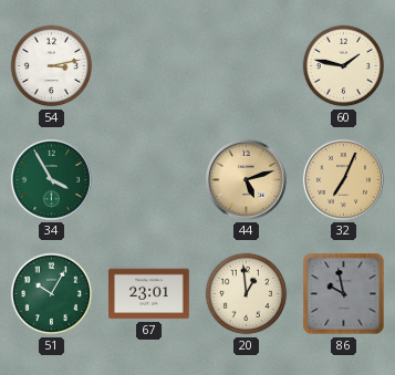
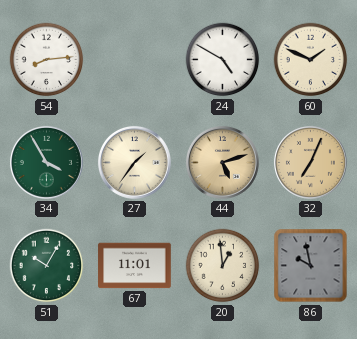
54: 3:13 -> 8:14 (47, 60)
24: none -> 4:50 (223, 60)
60: 1:47 -> 1:49 (311, 60)
27: none -> 1:36 (134, 162)
67: 23:01 -> 11:01 (135, 266)
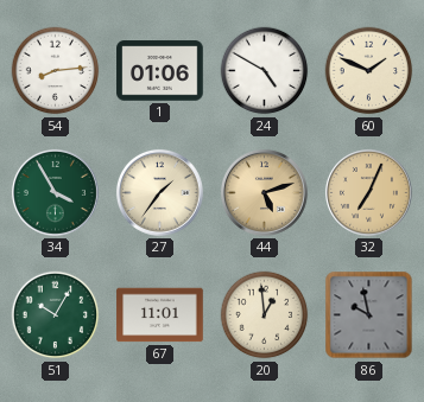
1: none -> 01:06 (160, 71)
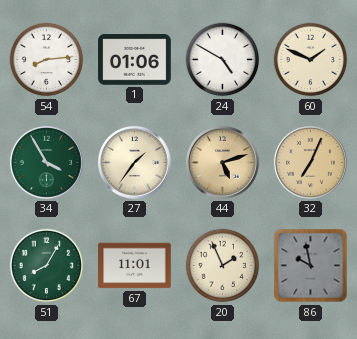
51: 10:05 -> 8:05 (47, 266)
20: 12:59 -> 1:56 (223, 266)
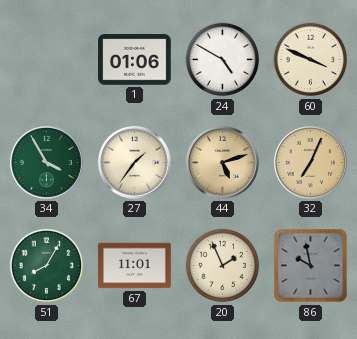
54: 8:14 -> none (47, 60)
60: 1:49 -> 3:49 (311, 60)
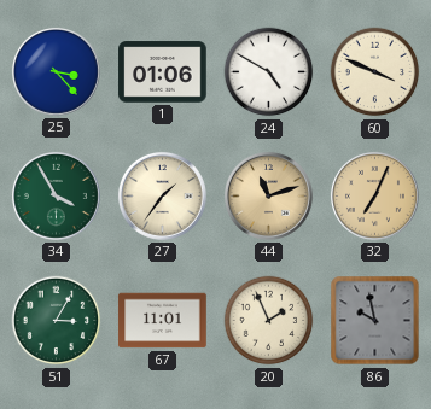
25: none -> 3:23 (56, 71)
44: 5:12 -> 11:12 (268, 195)
51: 8:05 -> 3:05 (57, 321)
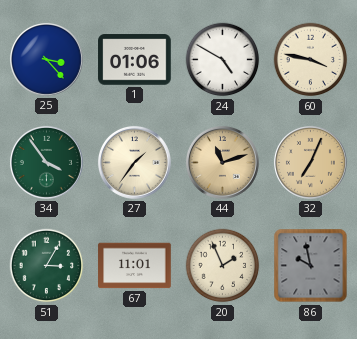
60: 3:49 -> 3:47 (311, 60)
34: 3:55 -> 3:54 (46, 162)
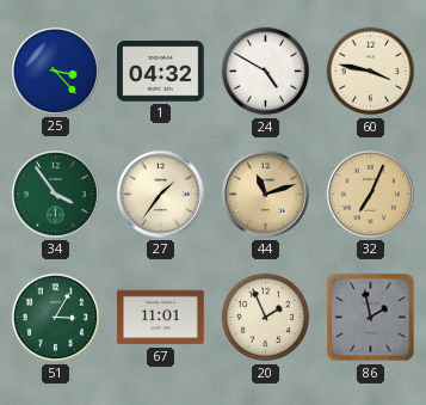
1: 01:06 -> 04:32 (161, 72)
86: 9:58 -> 1:58 (371, 318)
